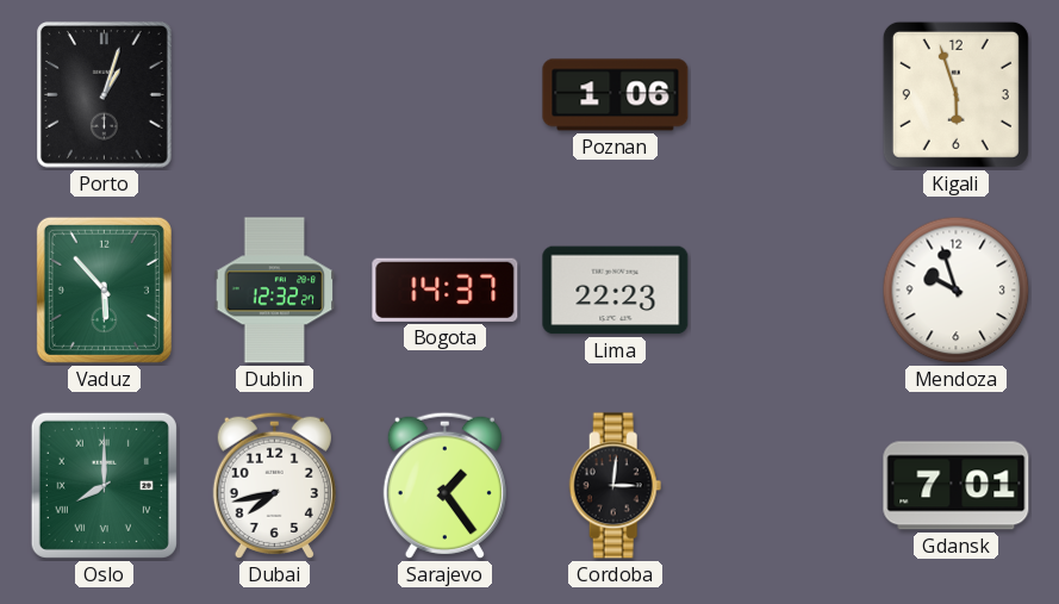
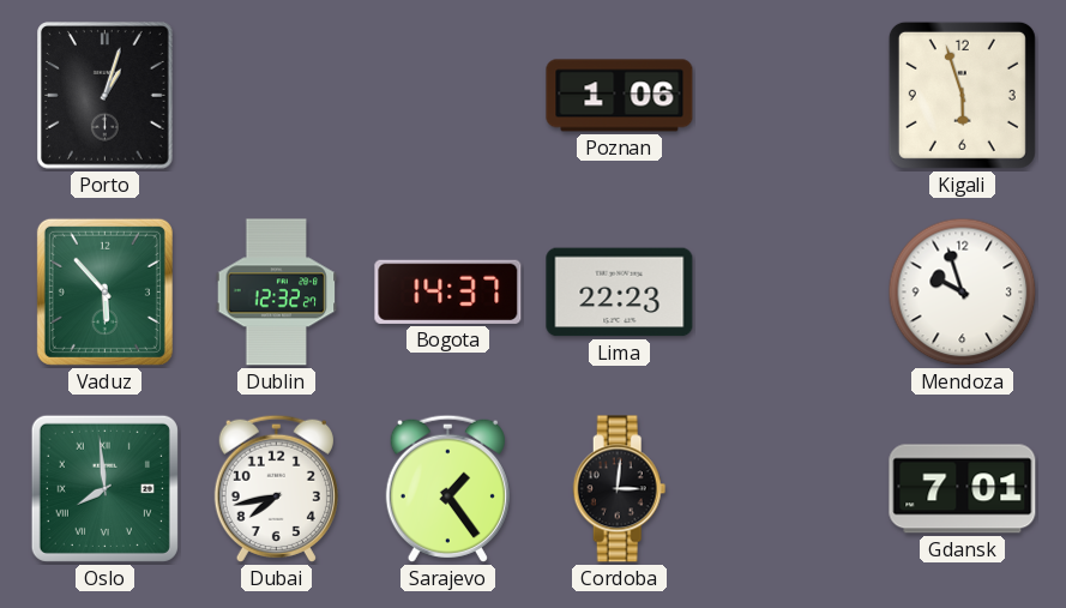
Oslo: 8:00 -> 7:59 (104, 488)
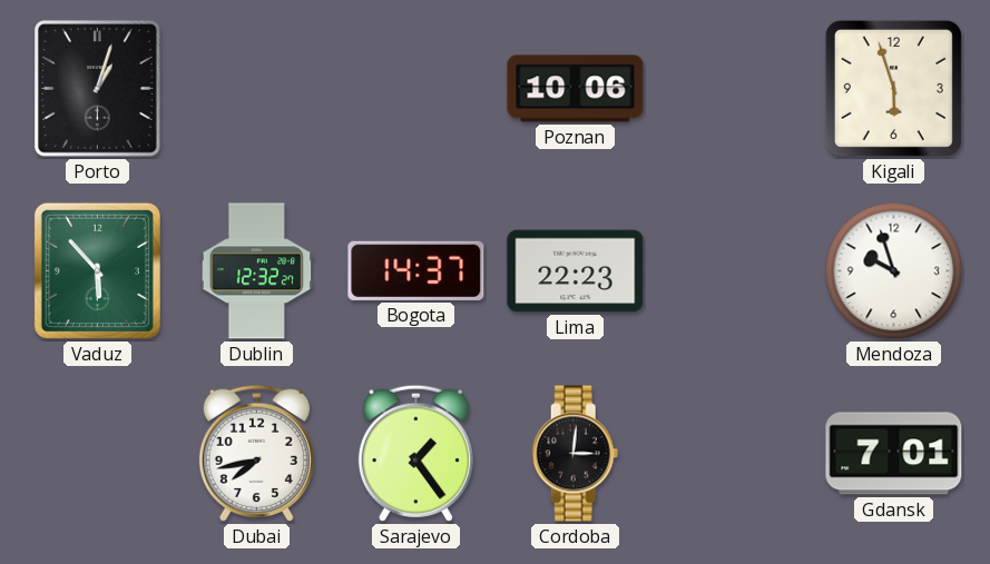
Poznan: 1:06 -> 10:06 (576, 89)
Oslo: 7:59 -> none (104, 488)
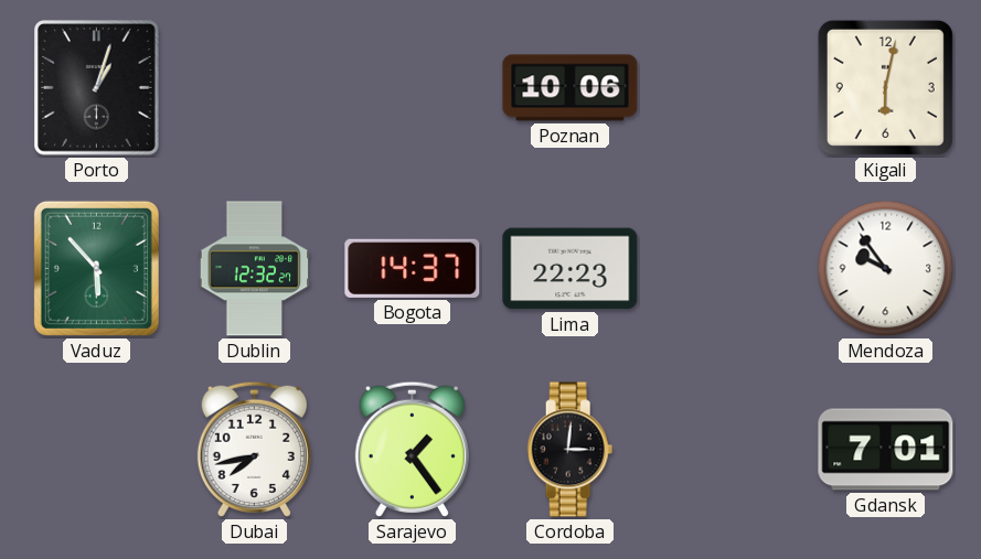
Kigali: 5:57 -> 6:02 (885, 87)
Mendoza: 9:57 -> 9:54 (886, 269)
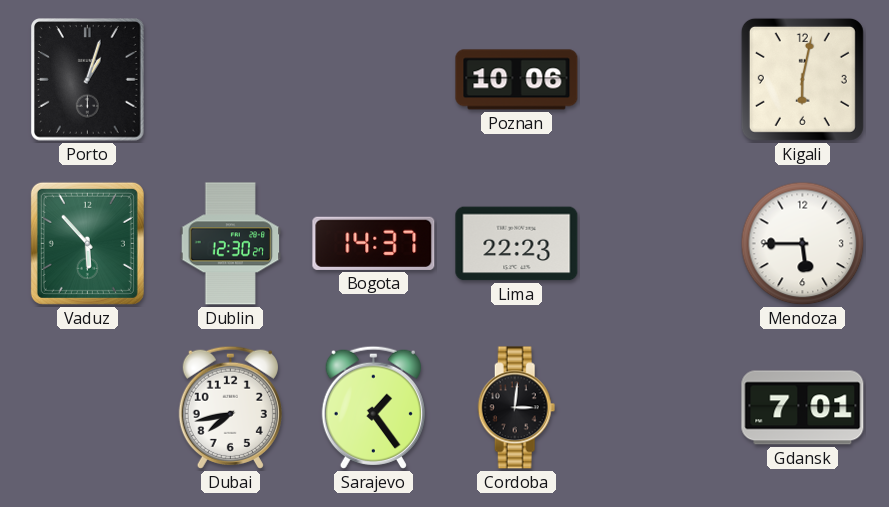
Dublin: 12:32 -> 12:30 (231, 244)
Mendoza: 9:54 -> 5:45 (803, 244)
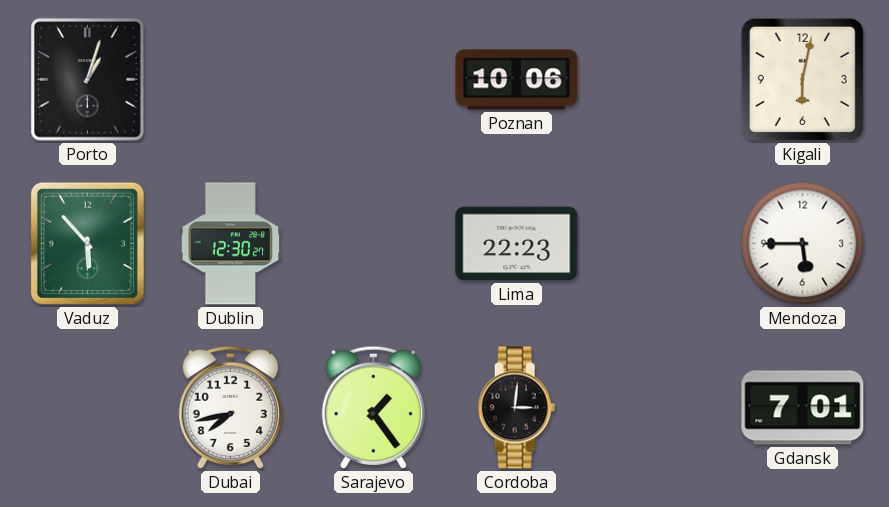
Bogota: 14:37 -> none (374, 243)
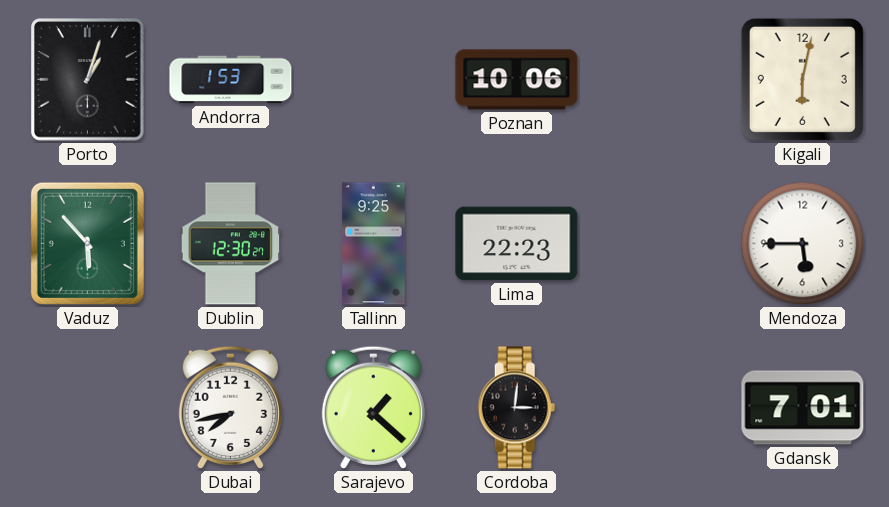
Andorra: none -> 1:53 (231, 80)
Tallinn: none -> 9:25 (374, 244)
Sarajevo: 1:24 -> 1:22 (373, 407)
